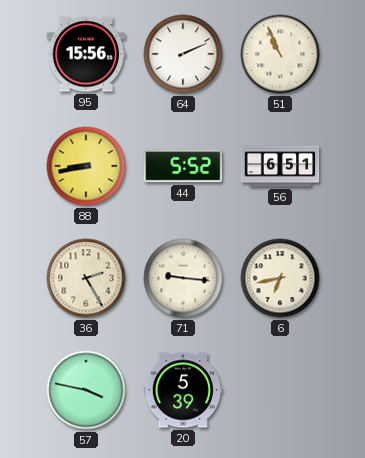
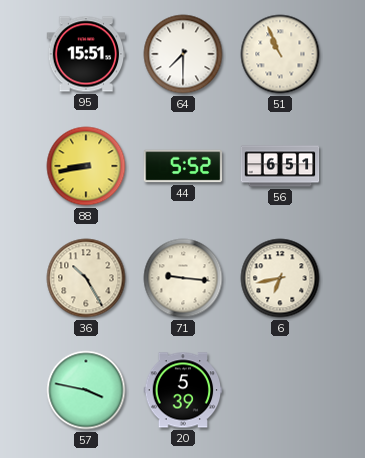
95: 15:56 -> 15:51 (86, 54)
64: 2:11 -> 7:30 (183, 54)
36: 2:25 -> 10:25 (86, 278)
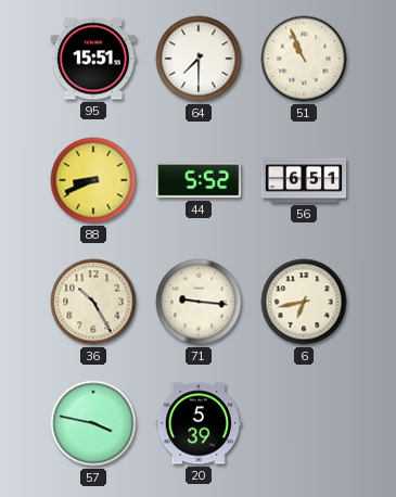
88: 8:43 -> 8:41 (93, 180)
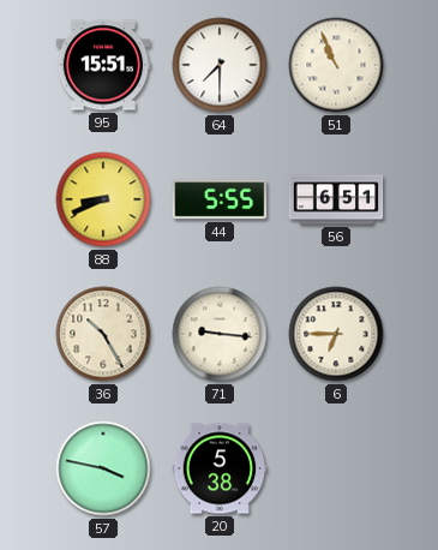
44: 5:52 -> 5:55 (220, 199)
6: 6:43 -> 6:45 (336, 334)
20: 5:39 -> 5:38 (220, 468)
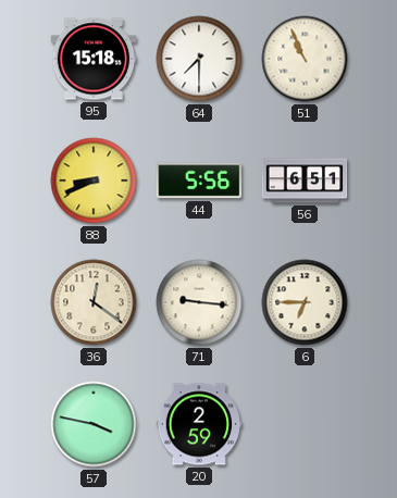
95: 15:51 -> 15:18 (94, 59)
44: 5:55 -> 5:56 (199, 180)
36: 10:25 -> 12:21 (94, 302)
20: 5:38 -> 2:59 (199, 424)
